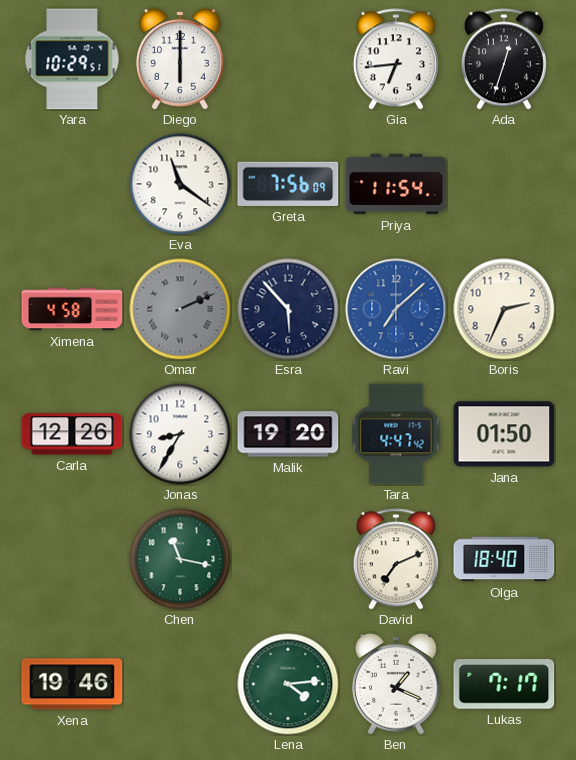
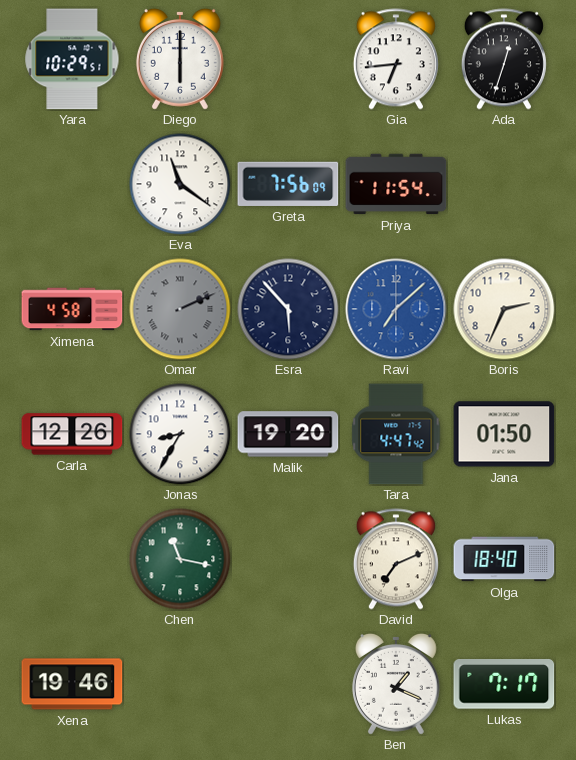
Lena: 4:14 -> none (288, 684)
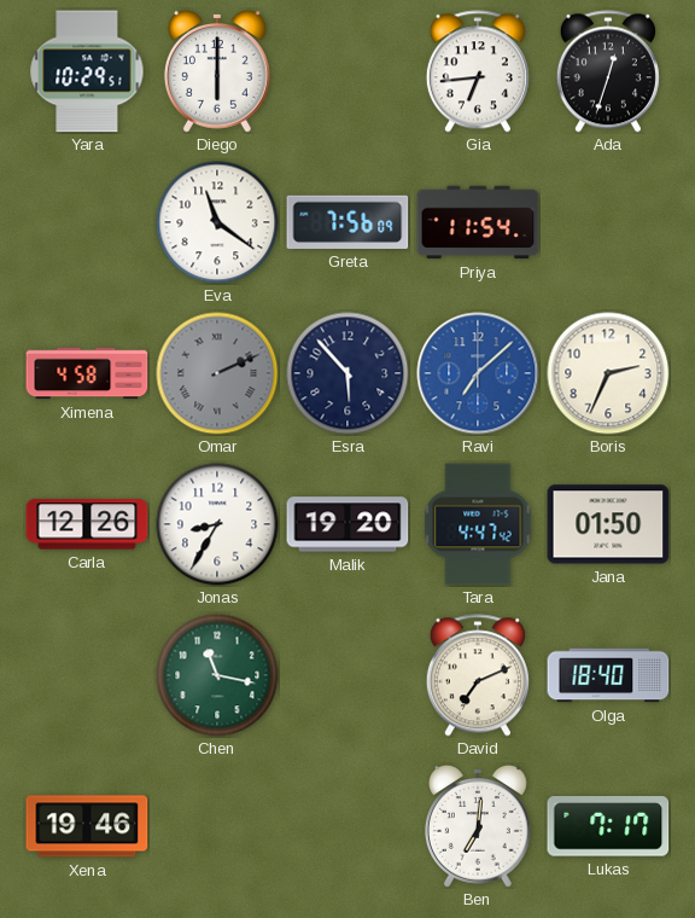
Ben: 1:19 -> 7:01 (478, 826)
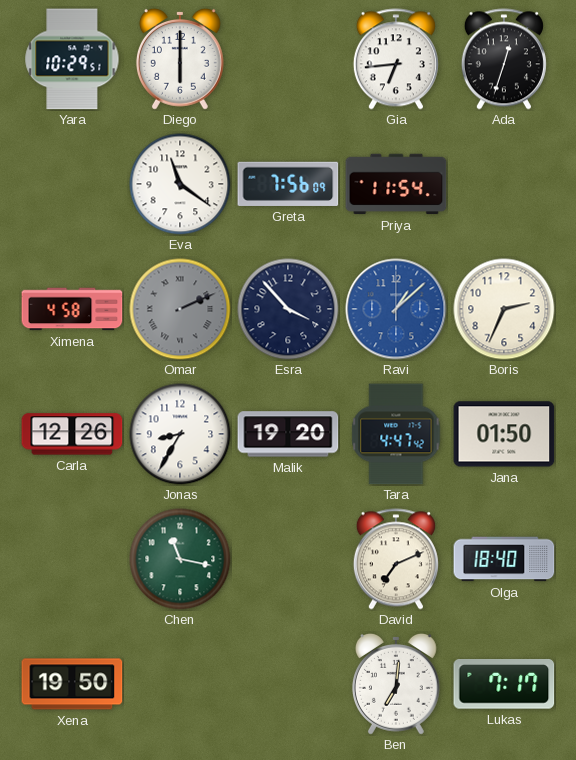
Esra: 5:53 -> 3:53 (288, 309)
Ravi: 7:08 -> 1:08 (396, 309)
Xena: 19:46 -> 19:50 (72, 684)
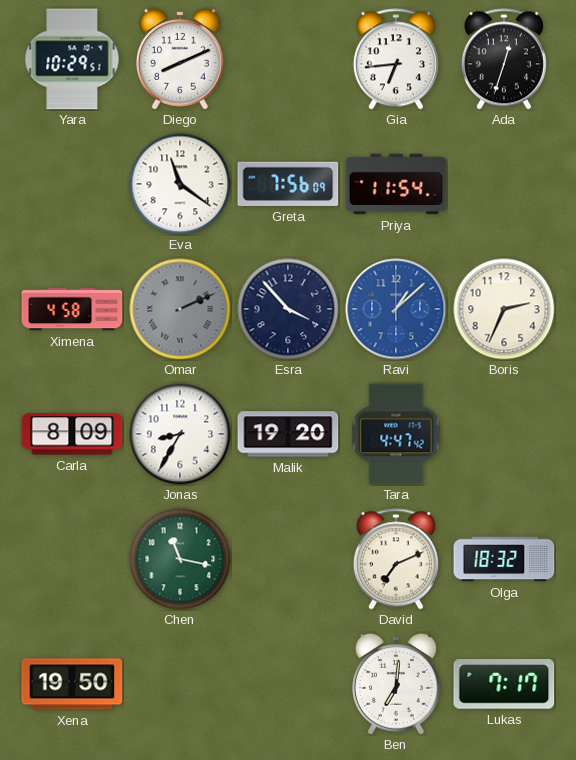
Diego: 6:00 -> 8:11 (180, 59)
Carla: 12:26 -> 8:09 (72, 434)
Jana: 01:50 -> none (504, 434)
Olga: 18:40 -> 18:32 (504, 559)
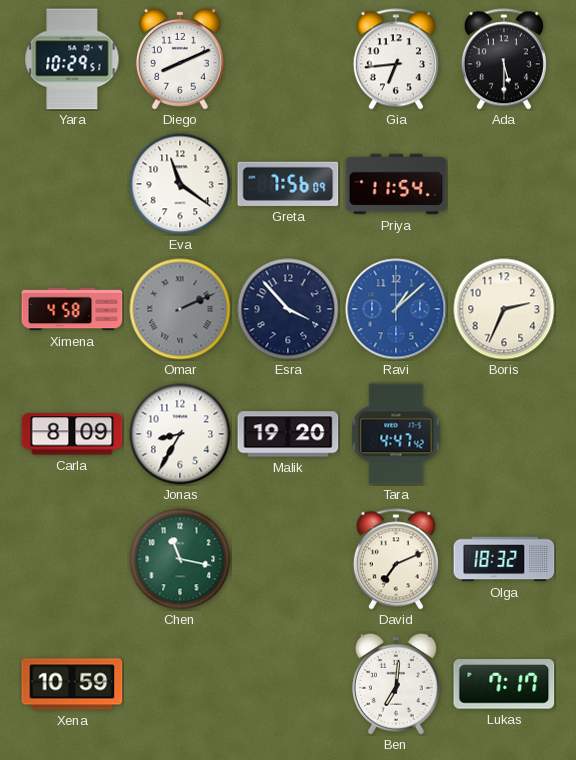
Ada: 12:33 -> 5:30 (504, 59)
Xena: 19:50 -> 10:59 (72, 684)
